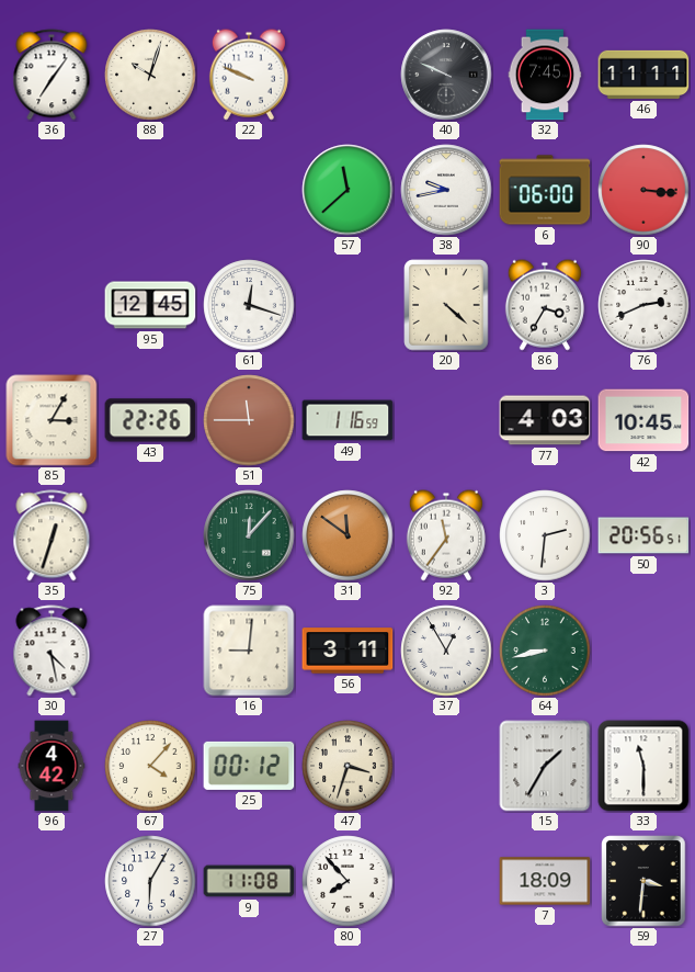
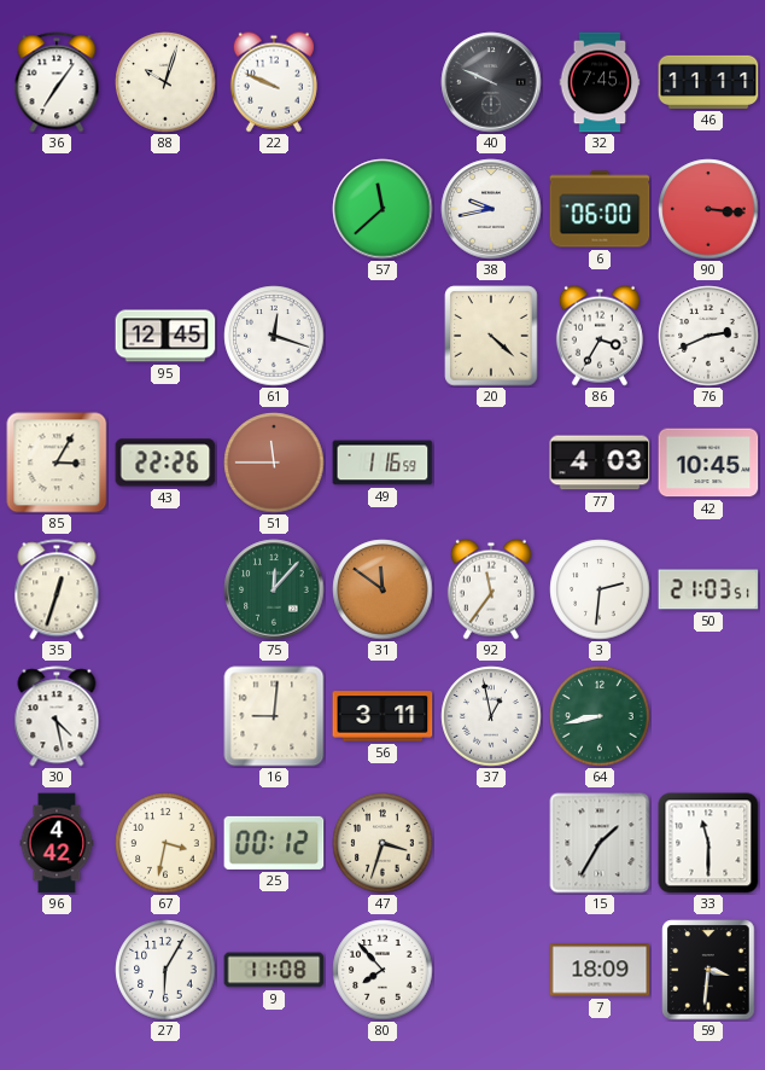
50: 20:56 -> 21:03 (708, 589)
37: 12:55 -> 12:58 (491, 716)
67: 4:07 -> 3:32 (165, 843)
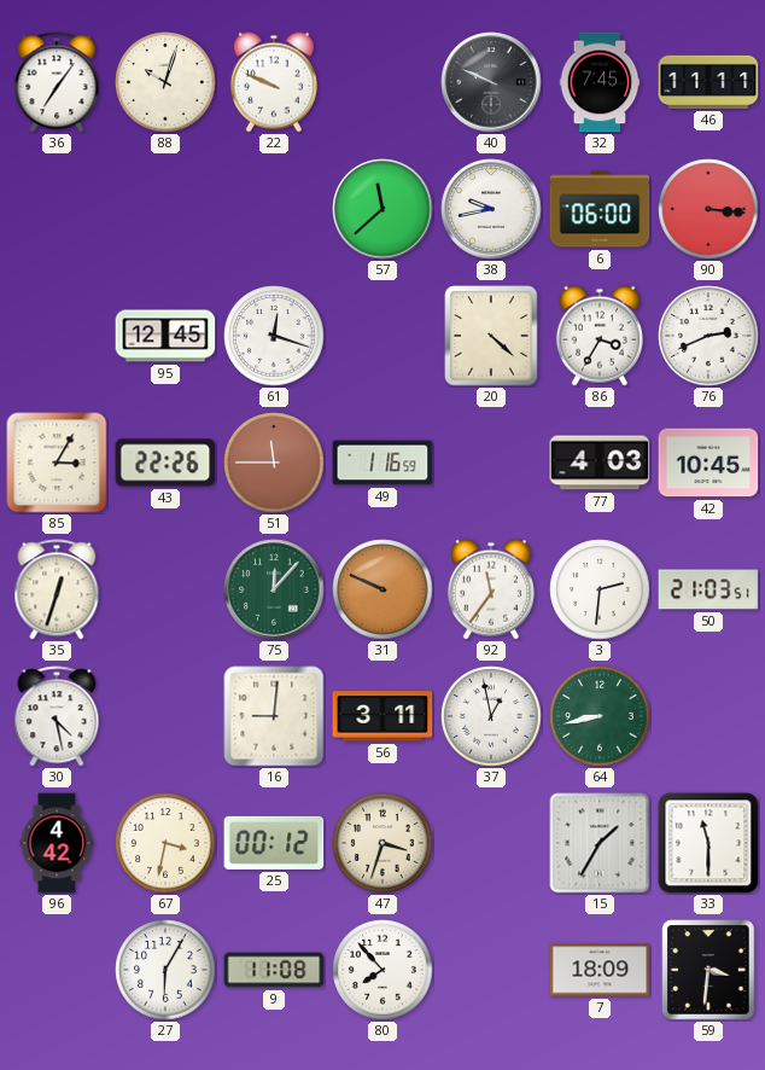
31: 11:51 -> 9:49 (382, 589)
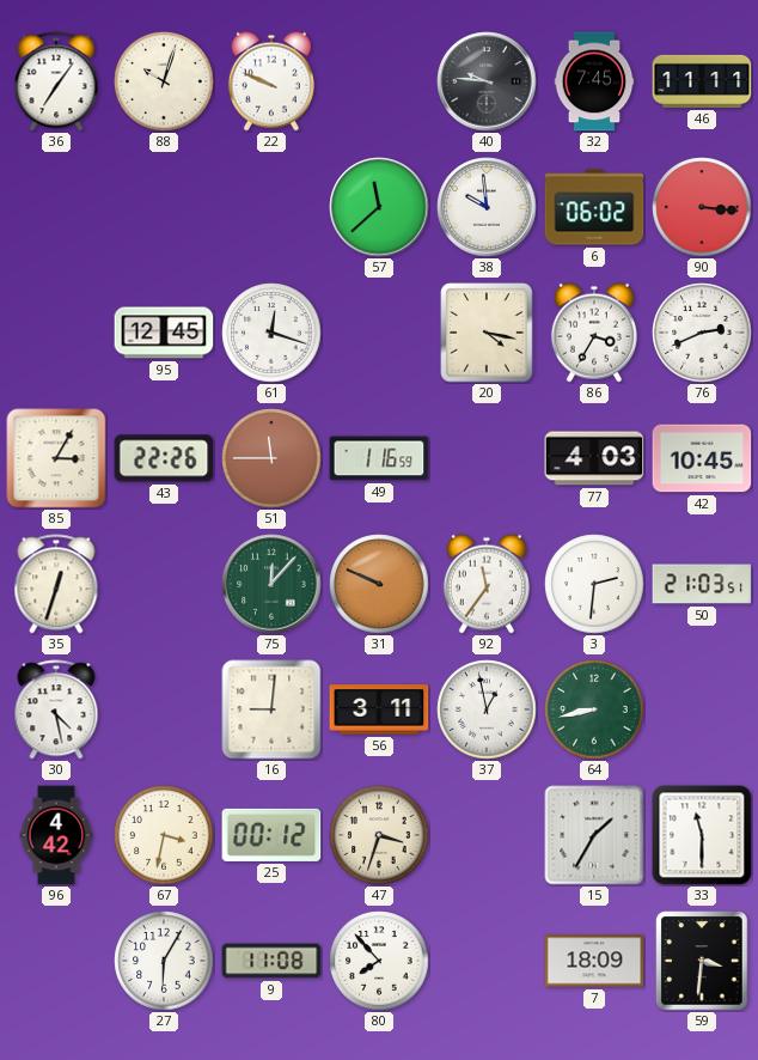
40: 9:49 -> 9:46 (487, 81)
38: 9:43 -> 9:59 (487, 207)
6: 06:00 -> 06:02 (594, 207)
20: 4:22 -> 4:17 (487, 333)
